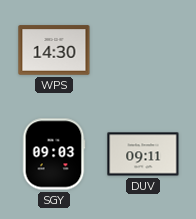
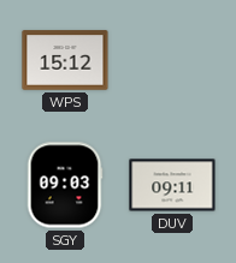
WPS: 14:30 -> 15:12 (65, 60)
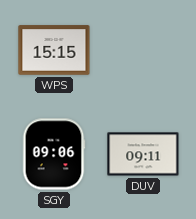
WPS: 15:12 -> 15:15 (54, 50)
SGY: 09:03 -> 09:06 (54, 154)
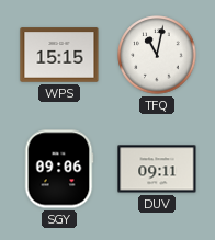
TFQ: none -> 11:02 (157, 55)
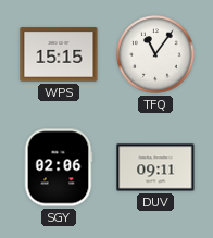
TFQ: 11:02 -> 11:06 (155, 54)
SGY: 09:06 -> 02:06 (59, 167)
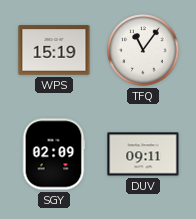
WPS: 15:15 -> 15:19 (54, 50)
SGY: 02:06 -> 02:09 (54, 154)
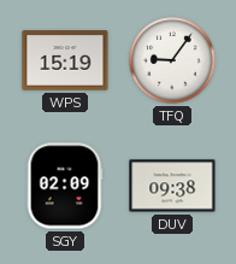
TFQ: 11:06 -> 9:06 (172, 60)
DUV: 09:11 -> 09:38 (172, 186)
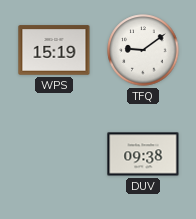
TFQ: 9:06 -> 9:09 (143, 50)
SGY: 02:09 -> none (65, 186)
